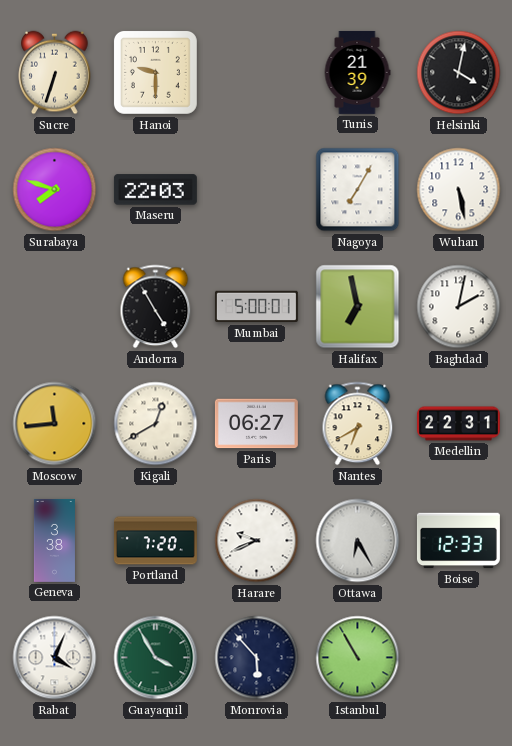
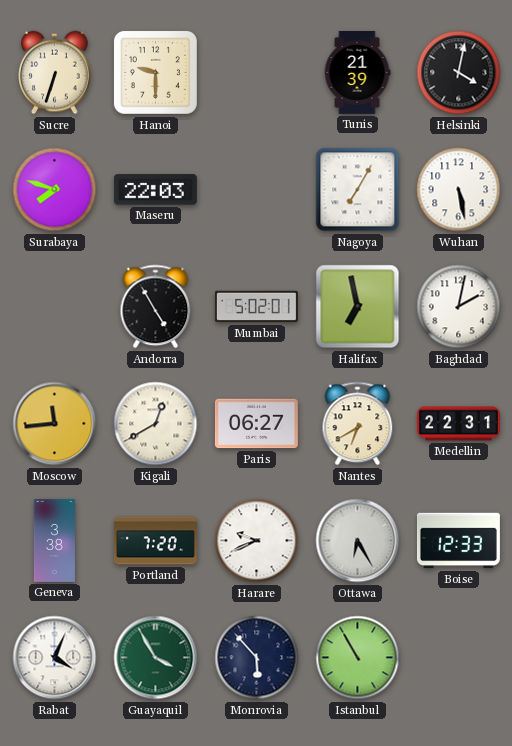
Mumbai: 5:00 -> 5:02 (256, 307)
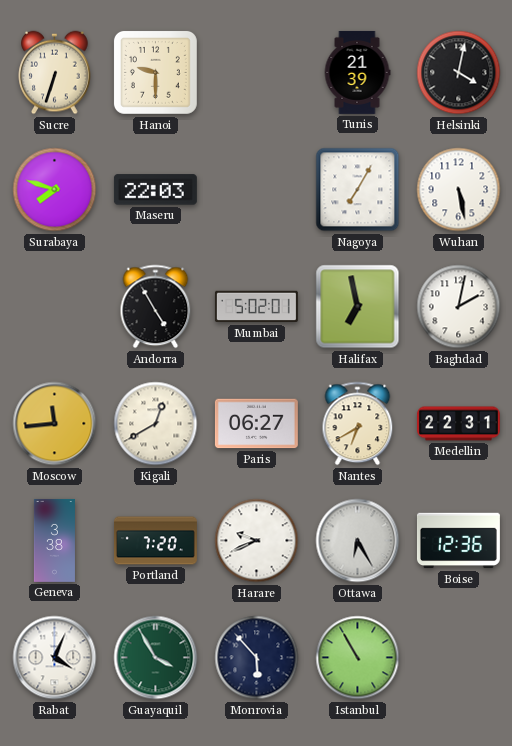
Boise: 12:33 -> 12:36 (458, 541)
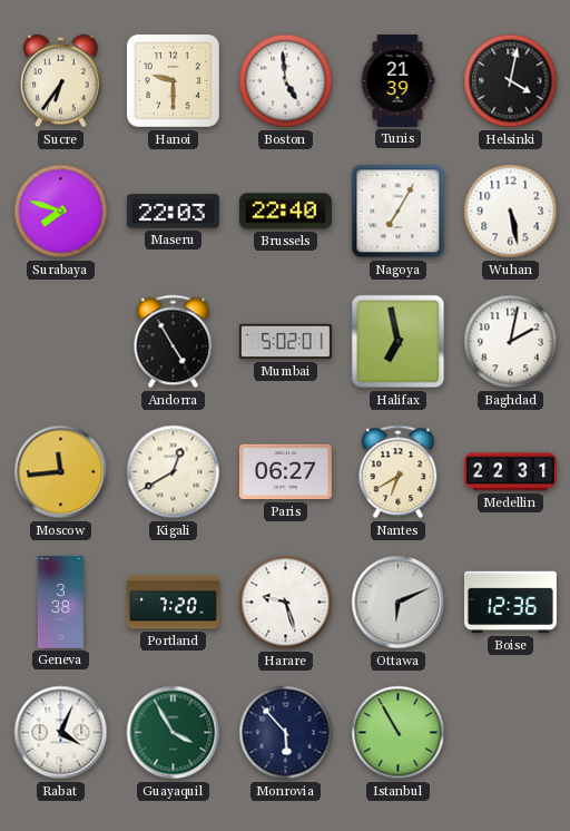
Sucre: 6:33 -> 6:36 (61, 81)
Boston: none -> 4:59 (286, 81)
Brussels: none -> 22:40 (285, 212)
Harare: 9:41 -> 9:27 (286, 603)
Ottawa: 6:25 -> 6:11 (399, 603)
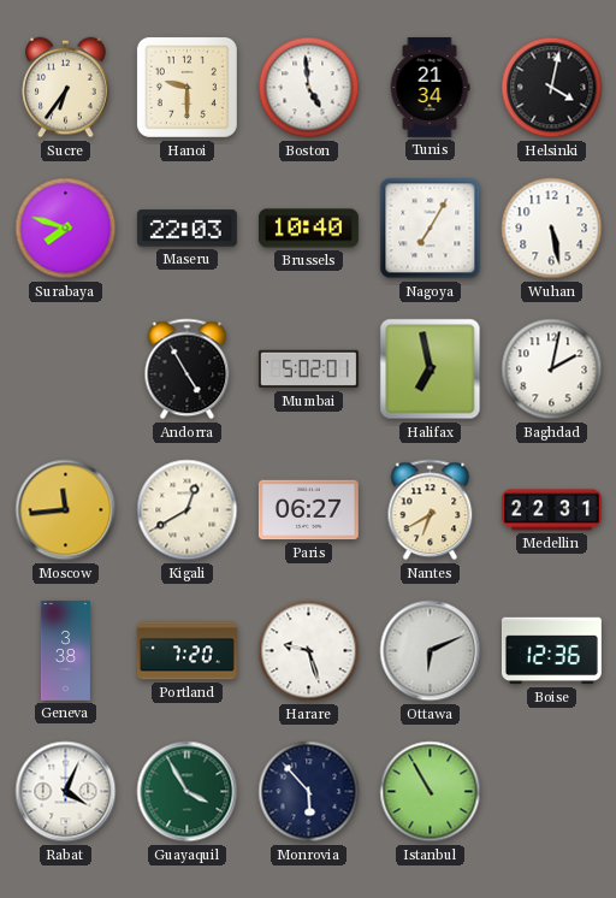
Tunis: 21:39 -> 21:34 (430, 87)
Brussels: 22:40 -> 10:40 (308, 229)
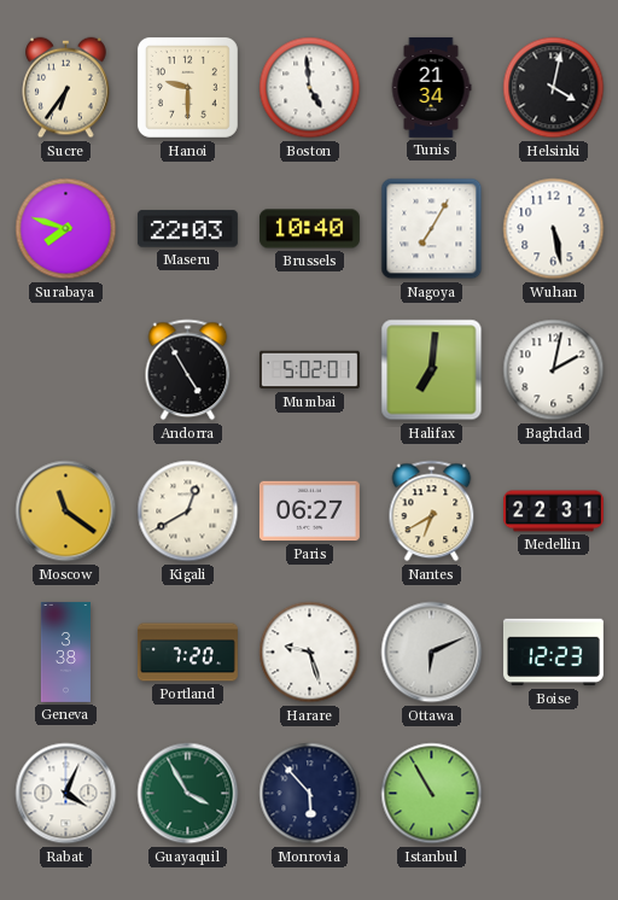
Halifax: 6:58 -> 7:01 (432, 370)
Moscow: 11:44 -> 11:21 (66, 512)
Boise: 12:36 -> 12:23 (553, 653)
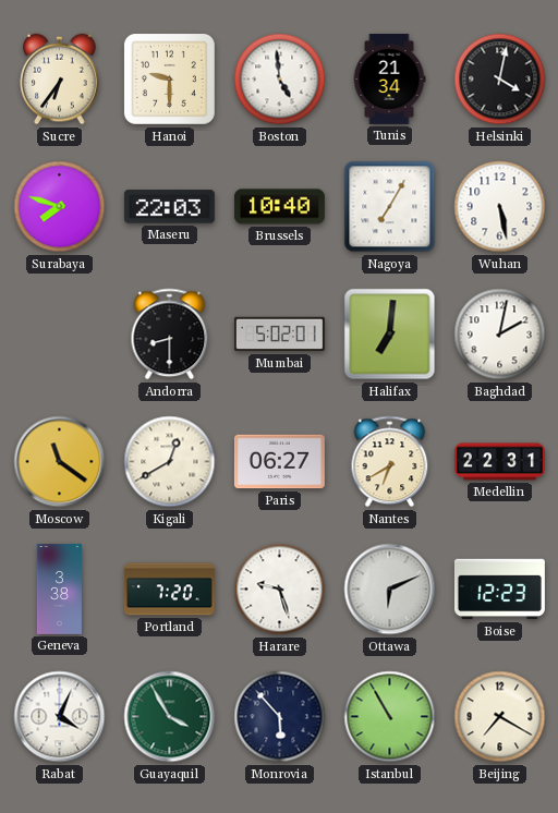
Andorra: 4:55 -> 8:30 (170, 335)
Beijing: none -> 7:20 (500, 717)
